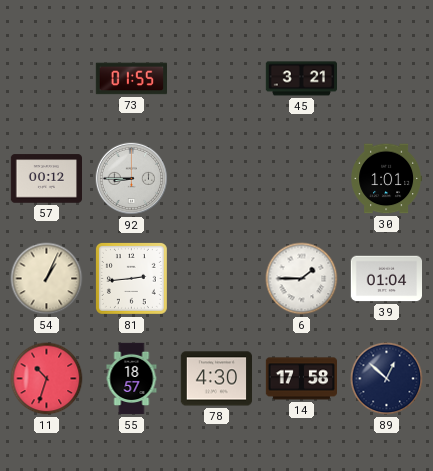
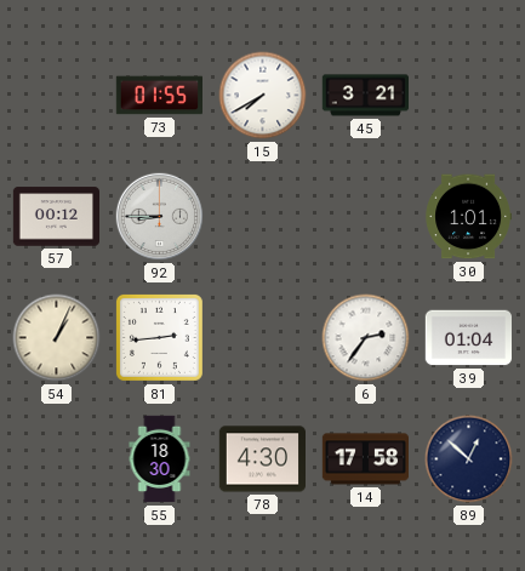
15: none -> 7:40 (263, 96)
6: 1:45 -> 2:36 (366, 338)
11: 10:33 -> none (47, 379)
55: 18:57 -> 18:30 (160, 459)
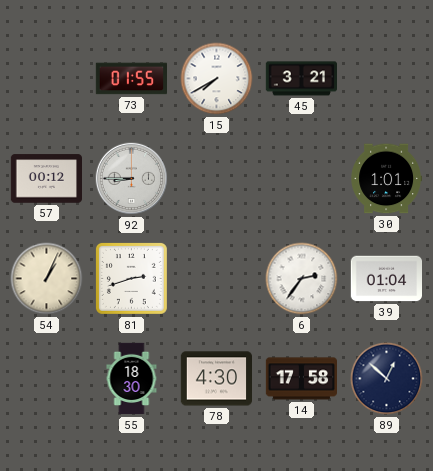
81: 2:44 -> 2:42 (131, 278)
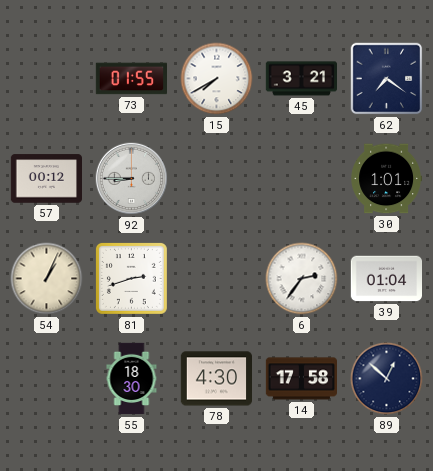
62: none -> 7:21 (387, 79)
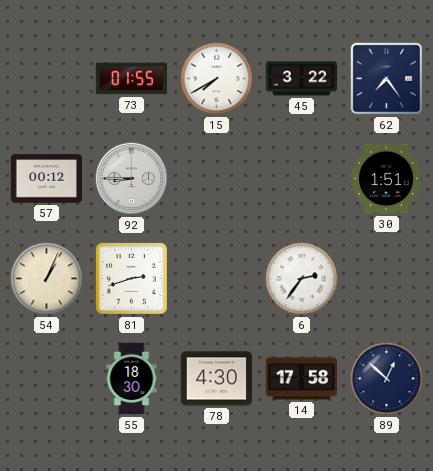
45: 3:21 -> 3:22 (301, 79)
62: 7:21 -> 7:24 (387, 79)
30: 1:01 -> 1:51 (386, 179)
39: 01:04 -> none (386, 279)
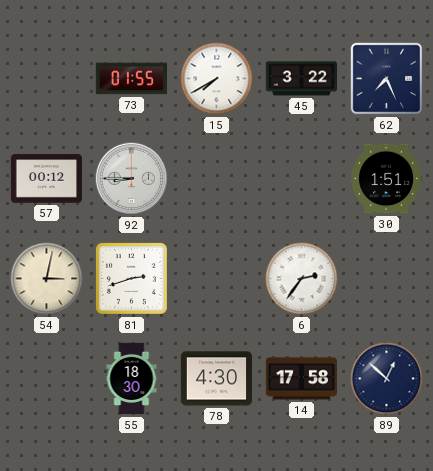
62: 7:24 -> 7:26 (387, 79)
54: 1:04 -> 3:02 (47, 279)
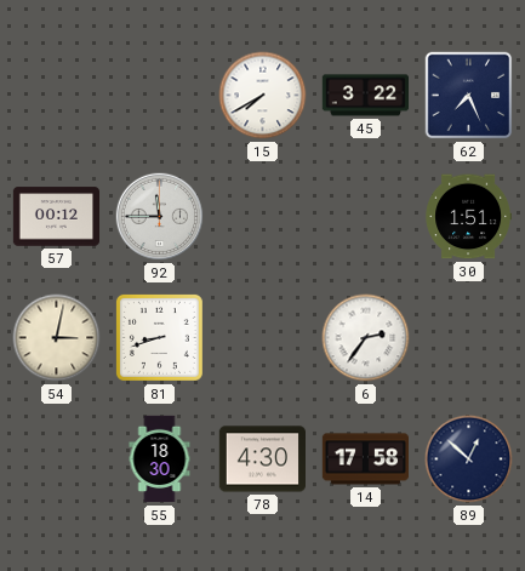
73: 01:55 -> none (131, 79)
92: 8:45 -> 11:45 (160, 217)
81: 2:42 -> 8:42 (159, 337)
